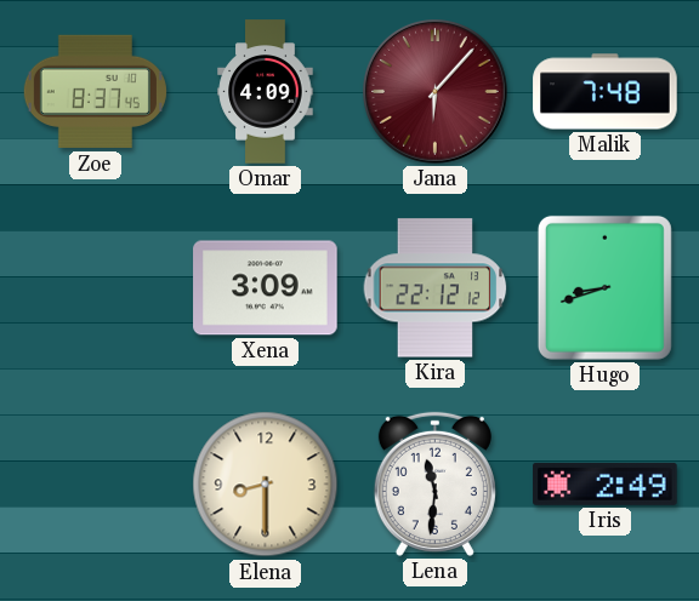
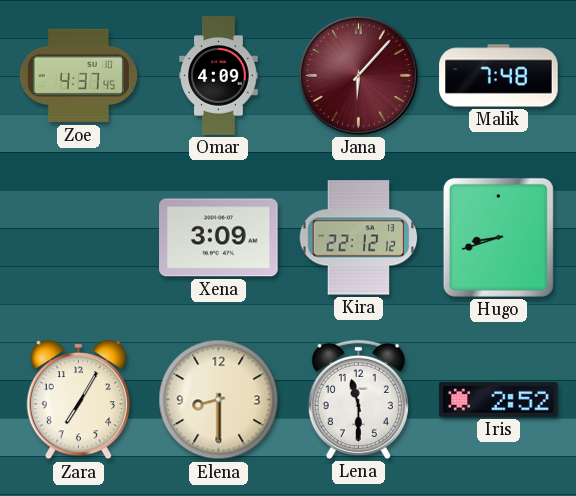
Zoe: 8:37 -> 4:37 (78, 76)
Zara: none -> 7:05 (78, 401)
Lena: 11:31 -> 11:30 (358, 399)
Iris: 2:49 -> 2:52 (499, 399)
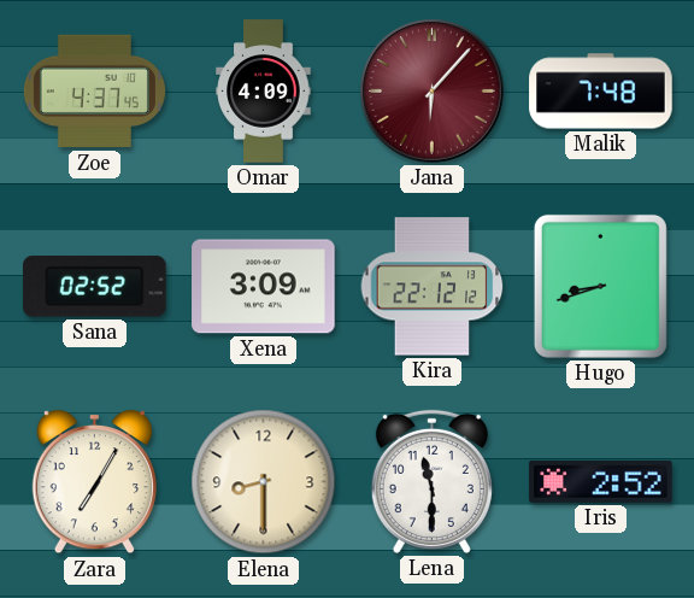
Sana: none -> 02:52 (95, 287)
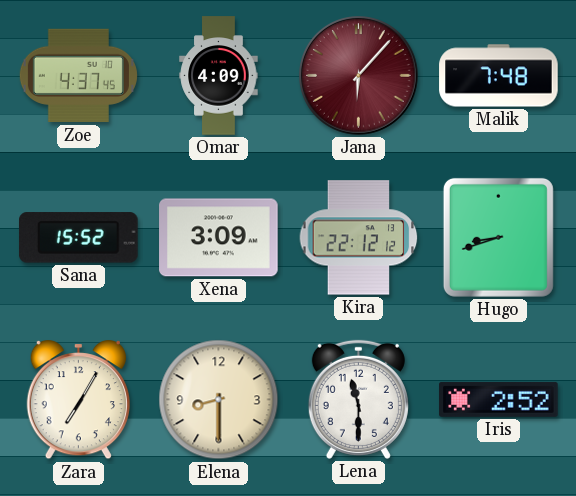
Sana: 02:52 -> 15:52 (79, 238)
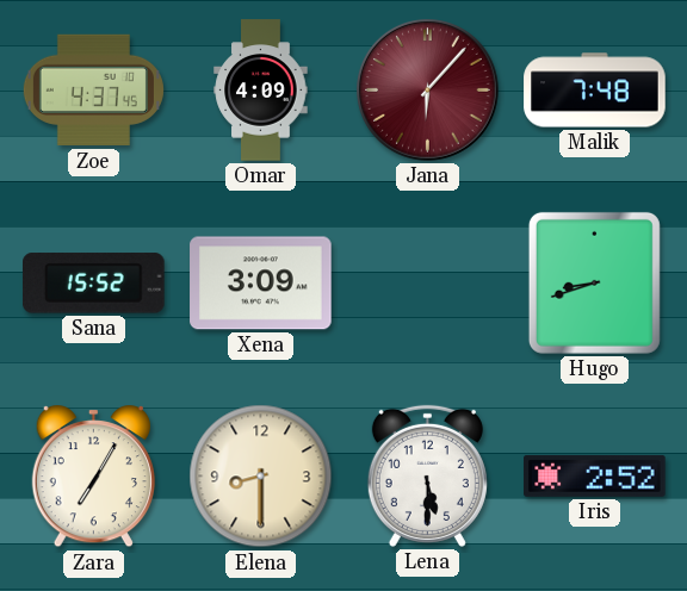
Kira: 22:12 -> none (359, 238)
Lena: 11:30 -> 5:30 (427, 475)
